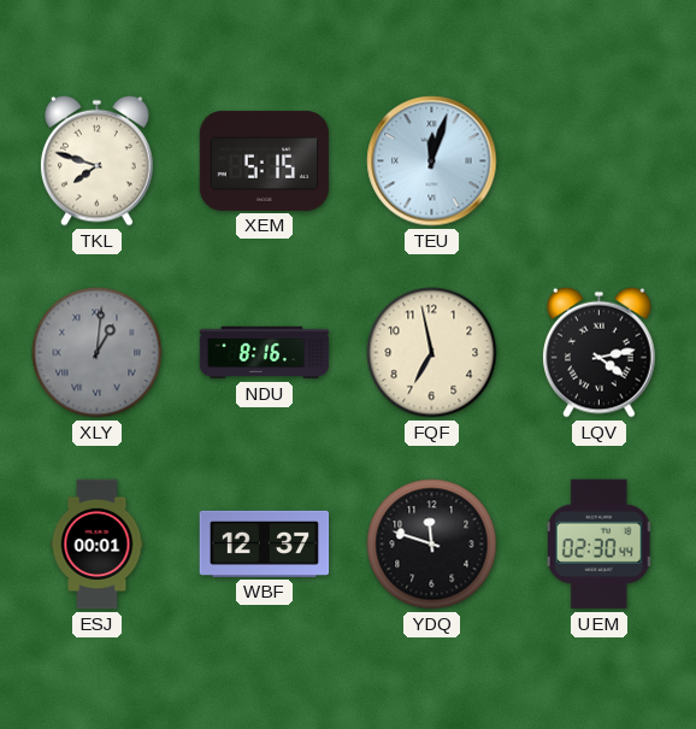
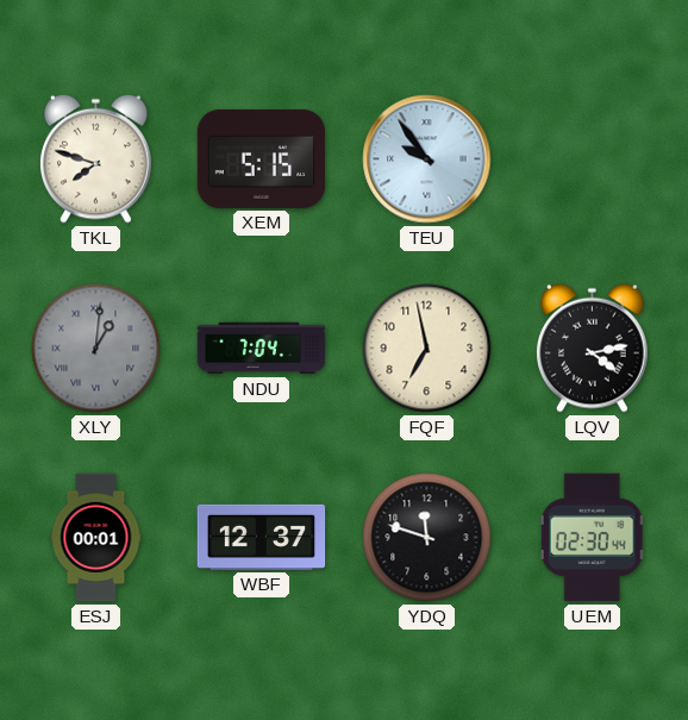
TEU: 12:03 -> 9:54 (427, 159)
NDU: 8:16 -> 7:04 (262, 349)
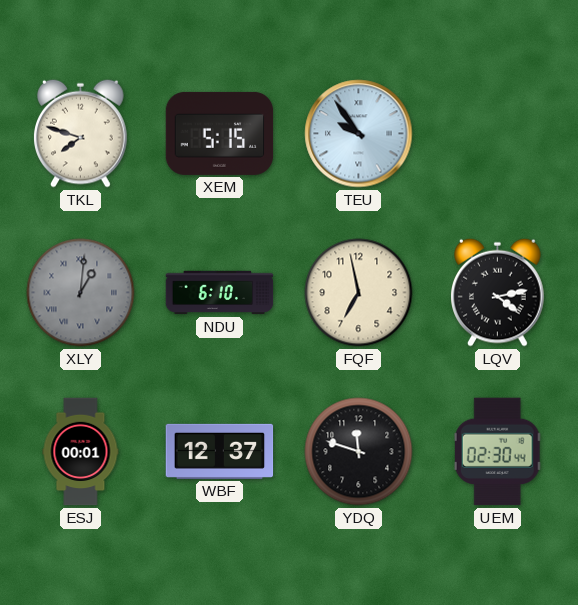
NDU: 7:04 -> 6:10 (220, 293)
